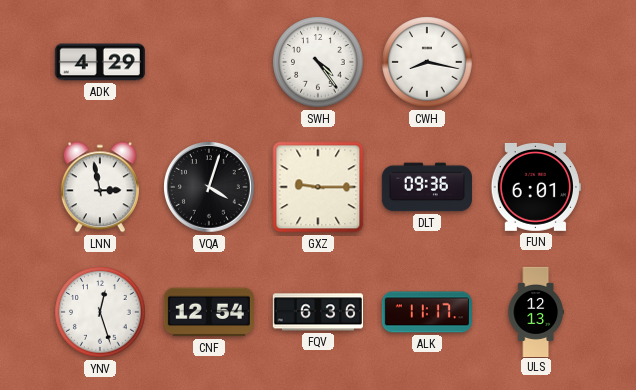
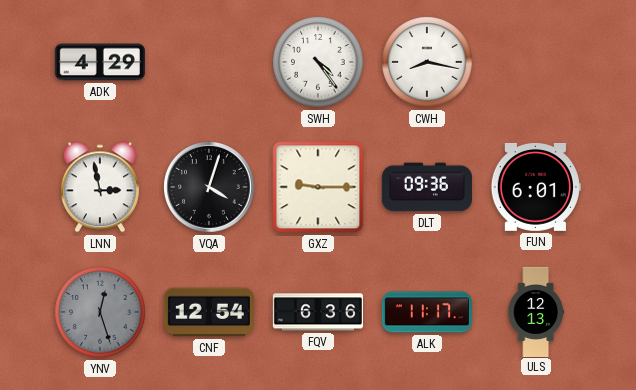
YNV dial: white -> grey (100, 312)
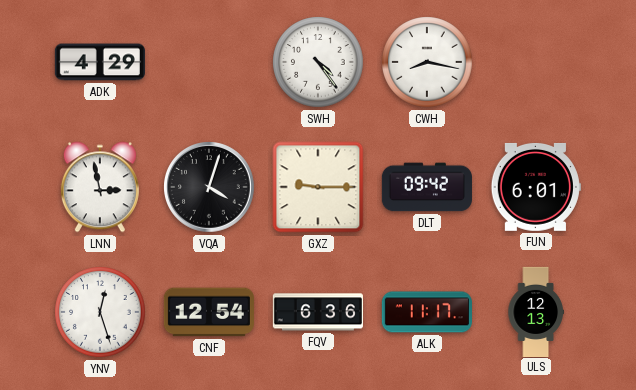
DLT: 09:36 -> 09:42 (427, 187)
YNV dial: grey -> white (100, 312)
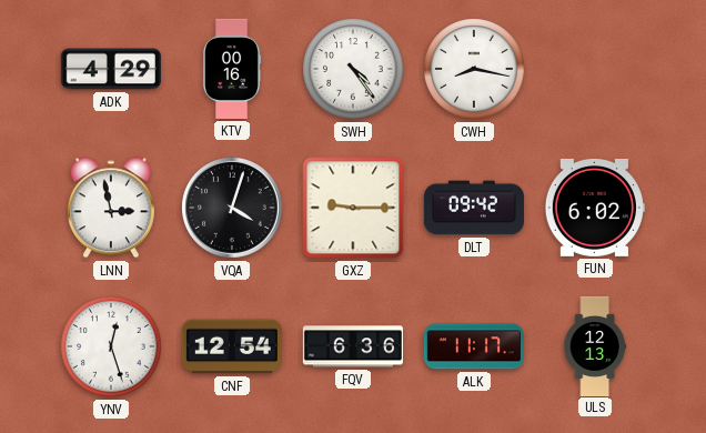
KTV: none -> 00:16 (232, 69)
FUN: 6:01 -> 6:02 (595, 208)
